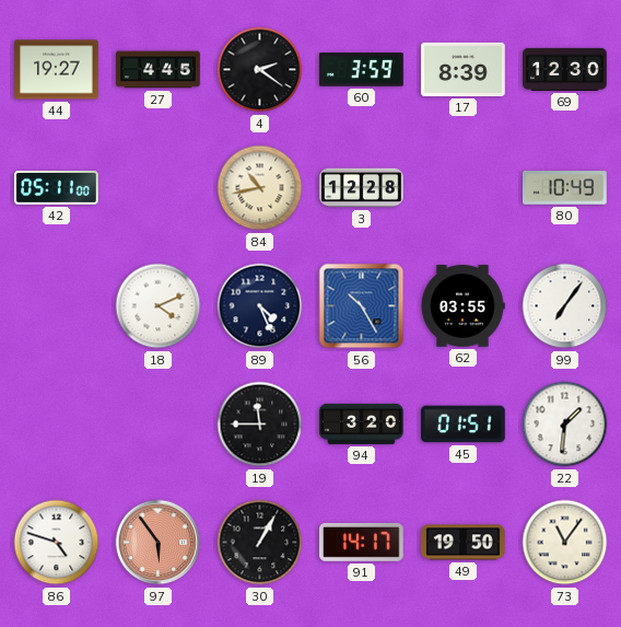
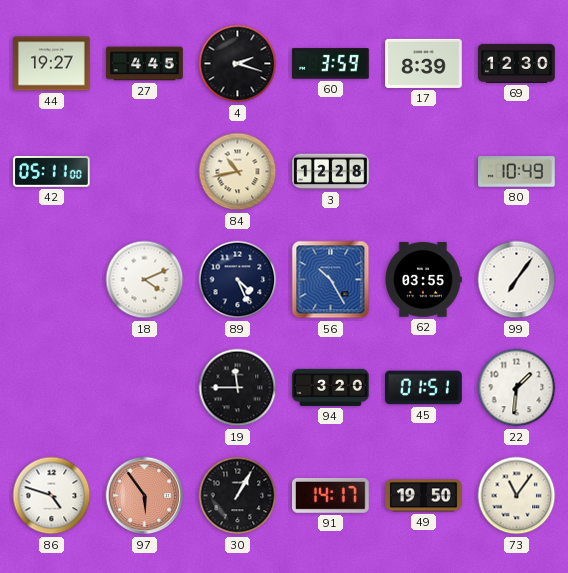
4: 2:21 -> 2:18 (238, 64)
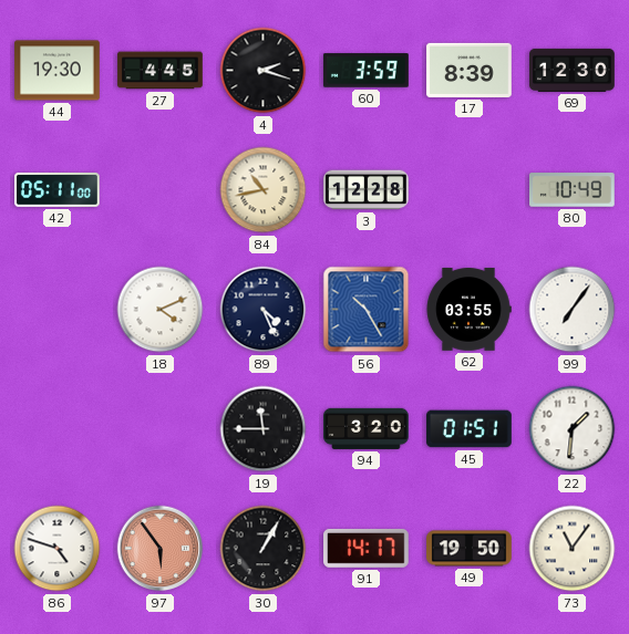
44: 19:27 -> 19:30 (58, 71)
